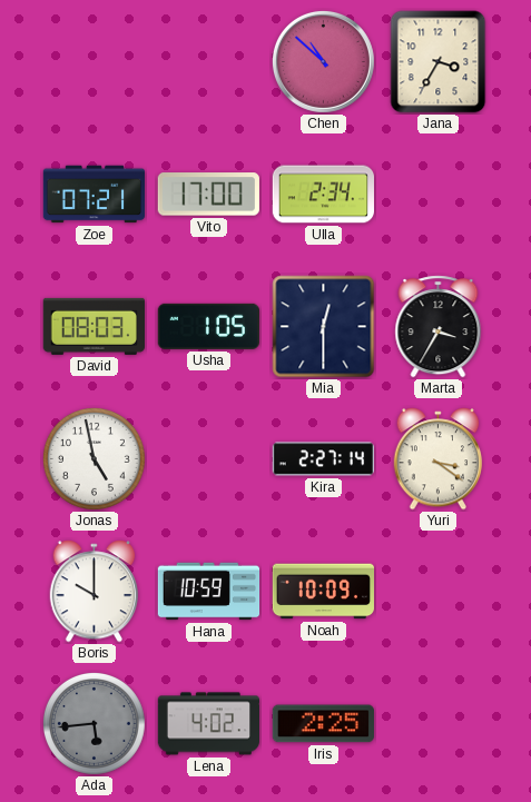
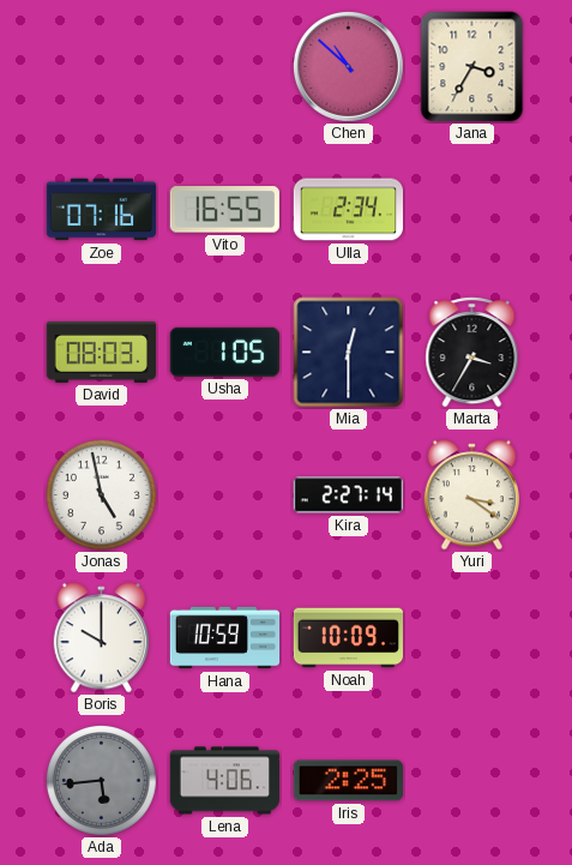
Zoe: 07:21 -> 07:16 (102, 210)
Vito: 17:00 -> 16:55 (224, 210)
Lena: 4:02 -> 4:06 (225, 781)
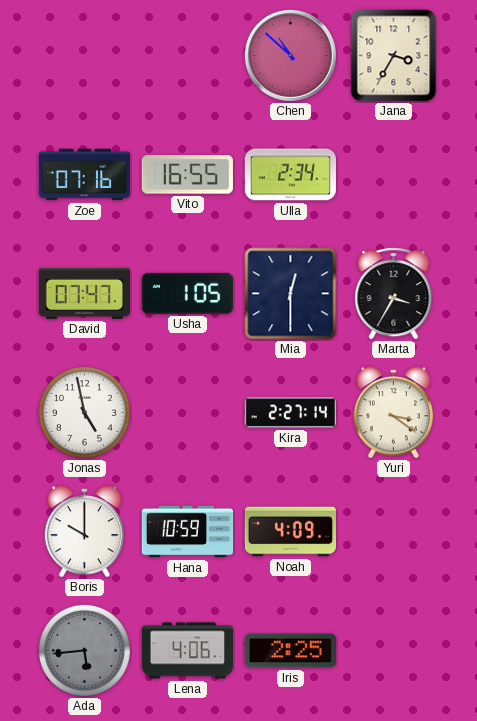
David: 08:03 -> 07:47 (84, 293)
Noah: 10:09 -> 4:09 (290, 532)
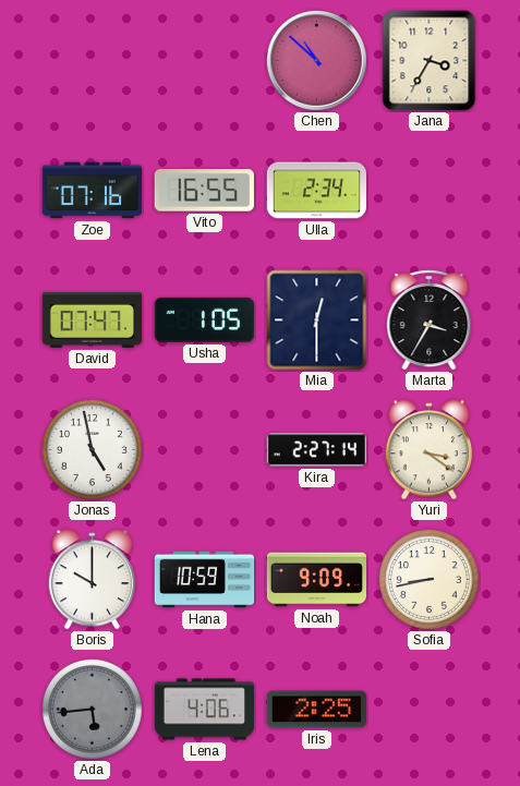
Noah: 4:09 -> 9:09 (316, 580)
Sofia: none -> 8:43 (428, 579)
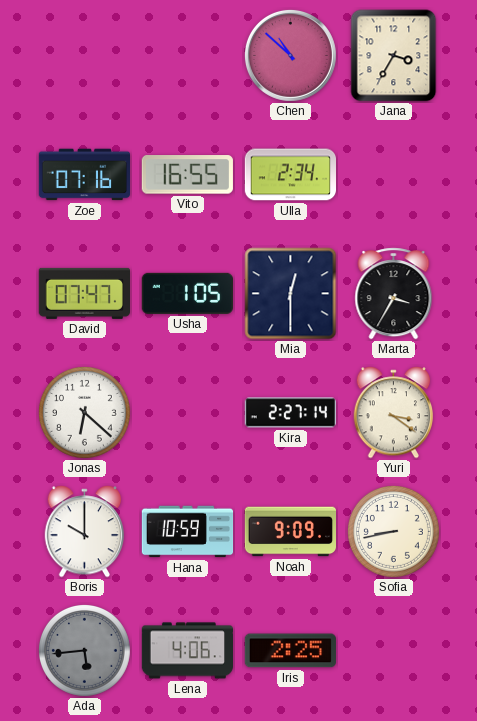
Jonas: 4:58 -> 6:22 (84, 412)
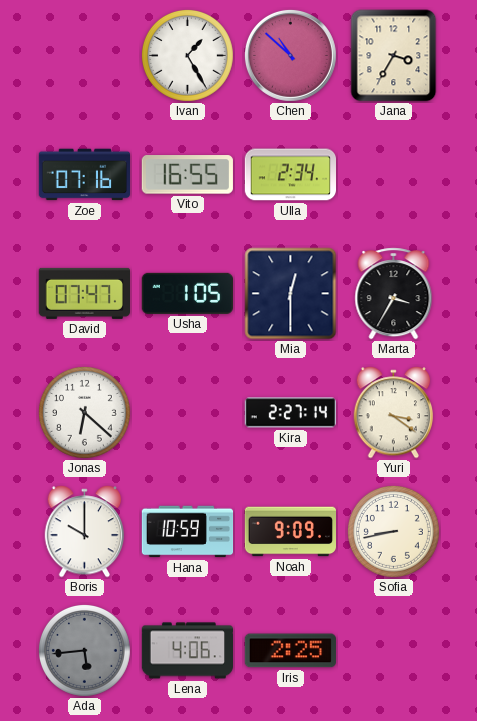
Ivan: none -> 1:25 (187, 55)
